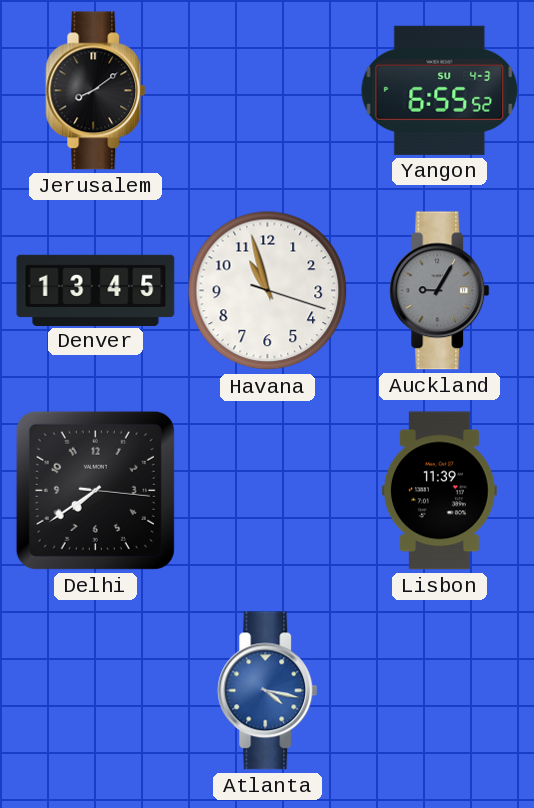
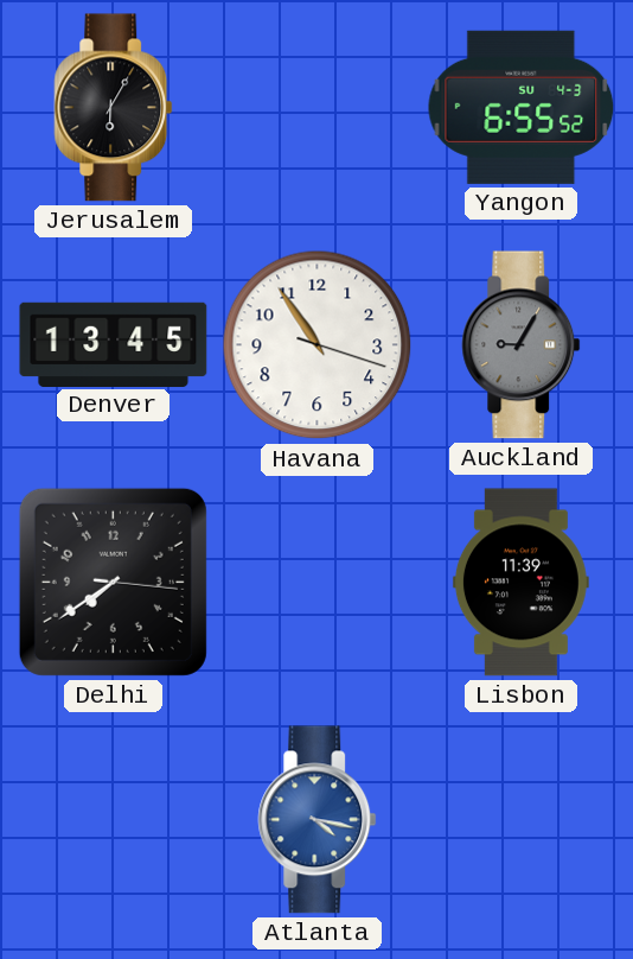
Jerusalem: 8:09 -> 6:05 (114, 108)
Havana: 10:57 -> 10:54 (318, 345)
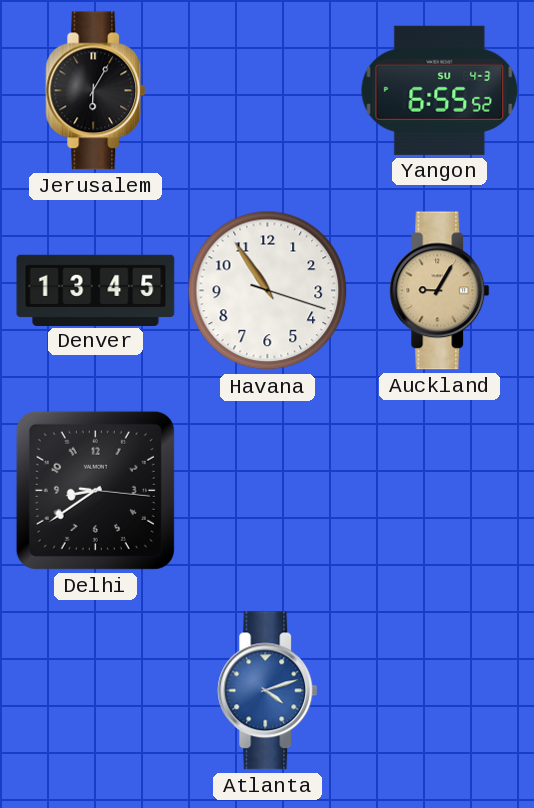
Auckland dial: grey -> champagne (440, 291)
Delhi: 7:39 -> 8:39 (95, 490)
Lisbon: 11:39 -> none (520, 583)
Atlanta: 4:17 -> 4:12 (268, 691)
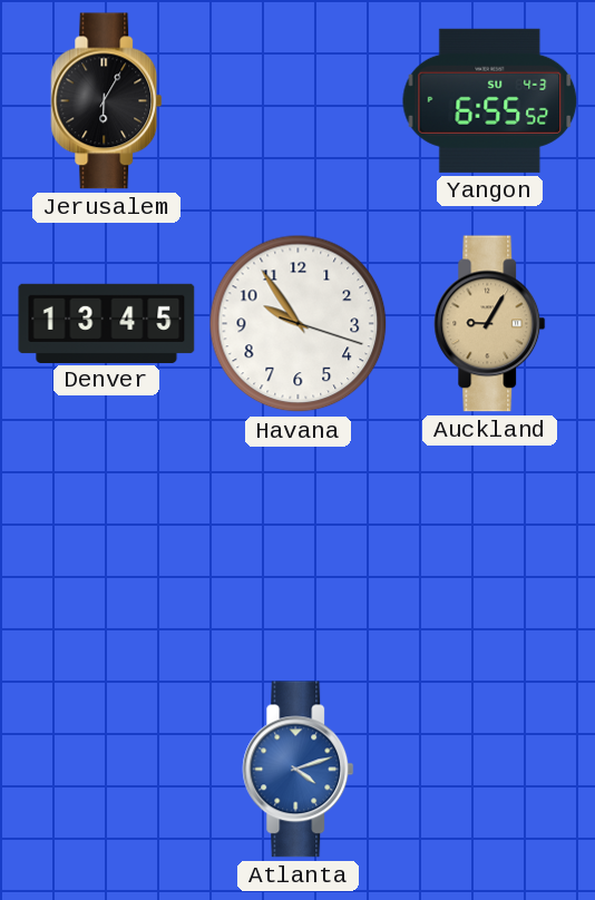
Havana: 10:54 -> 9:54 (299, 324)
Delhi: 8:39 -> none (95, 490)
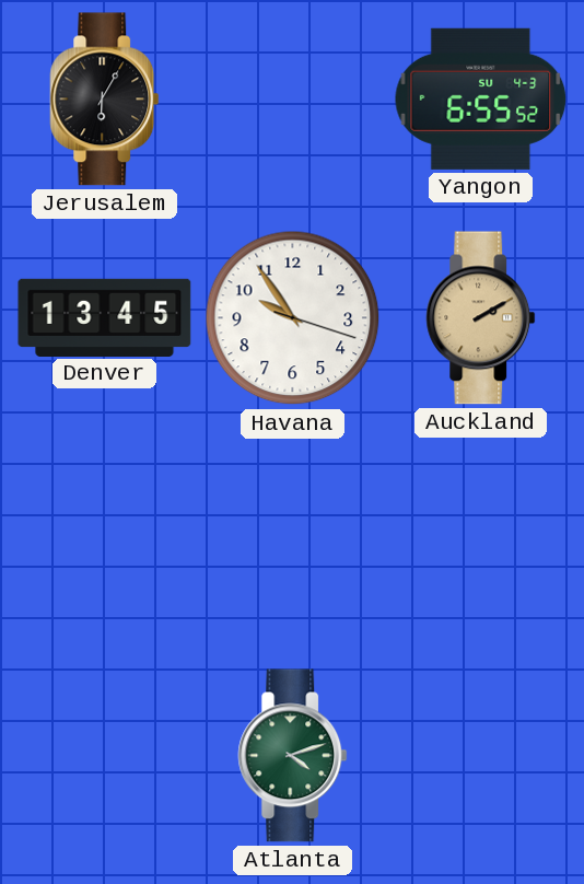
Auckland: 9:05 -> 2:10 (481, 318)
Atlanta dial: blue -> green (293, 756)
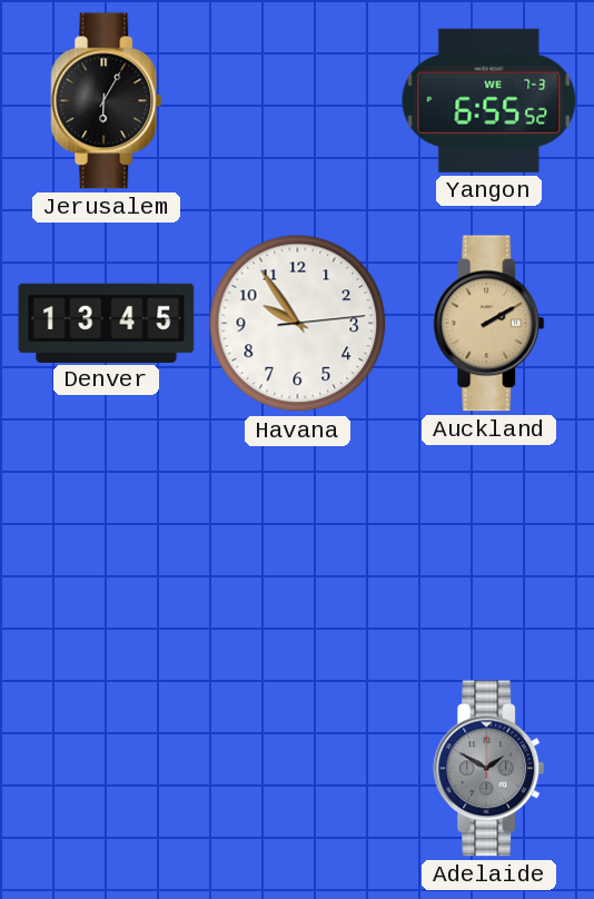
Yangon date: SU 4-3 -> WE 7-3 (489, 100)
Havana: 9:54:18 -> 9:54:14 (298, 324)
Atlanta: 4:12 -> none (293, 756)
Adelaide: none -> 1:50 (489, 769)
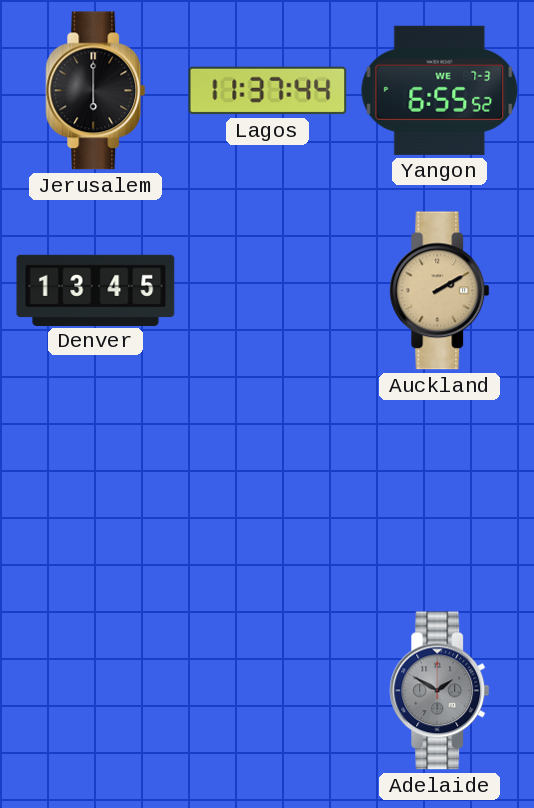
Jerusalem: 6:05 -> 6:00 (96, 91)
Lagos: none -> 11:37 (268, 91)
Havana: 9:54 -> none (298, 324)
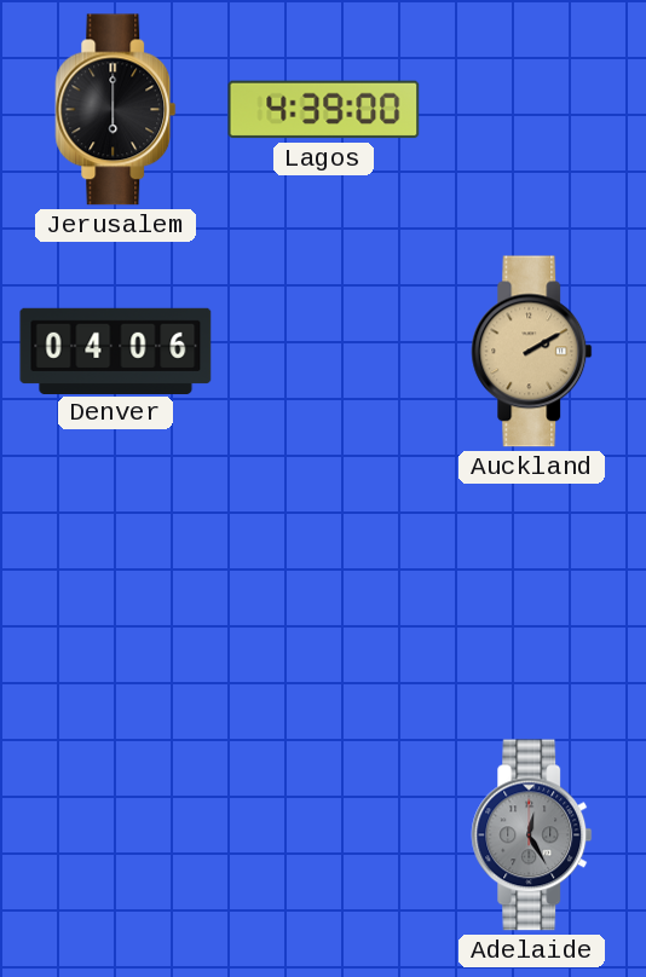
Lagos: 11:37 -> 4:39 (324, 110)
Yangon: 6:55 -> none (440, 90)
Denver: 13:45 -> 04:06 (116, 351)
Adelaide: 1:50 -> 12:25 (532, 836)
